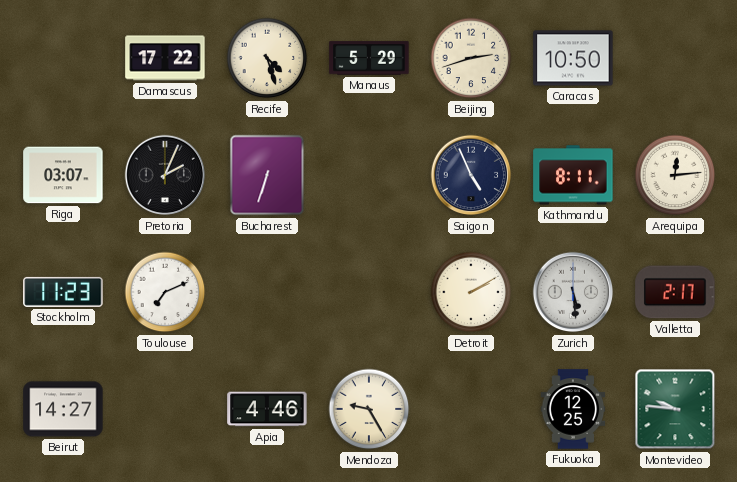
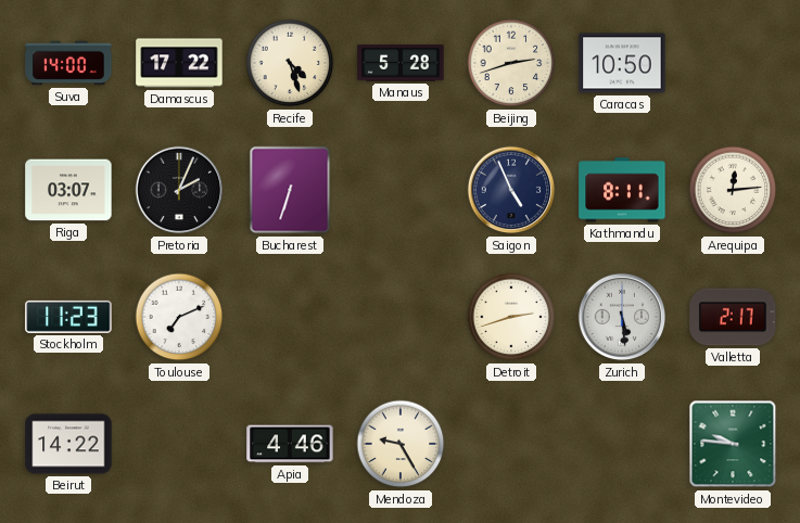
Suva: none -> 14:00 (68, 63)
Manaus: 5:29 -> 5:28 (401, 63)
Detroit: 2:10 -> 2:42 (511, 317)
Beirut: 14:27 -> 14:22 (68, 444)
Fukuoka: 12:25 -> none (573, 409)
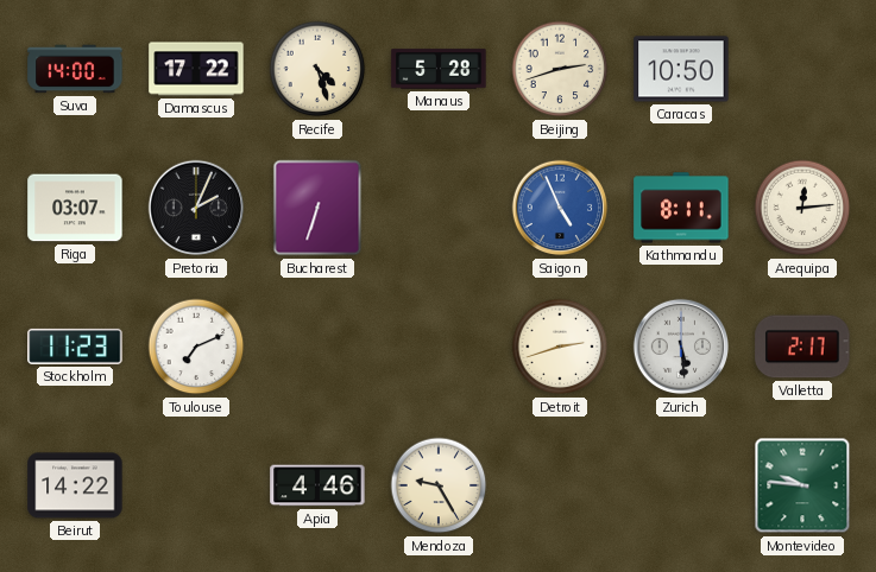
Saigon dial: navy -> blue (560, 208)
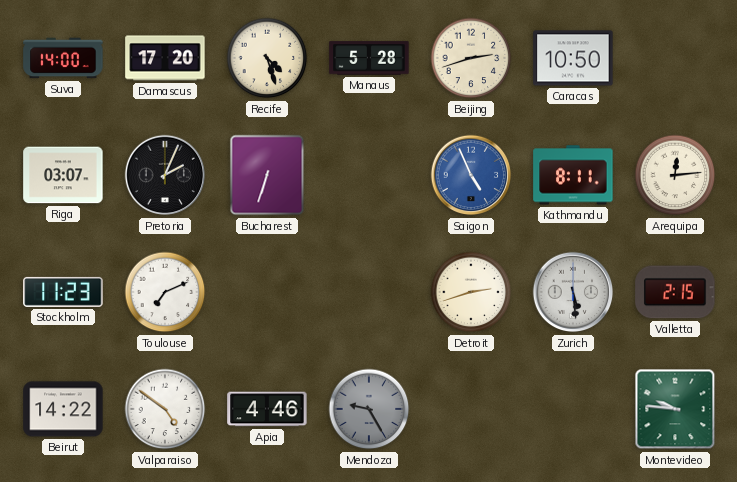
Damascus: 17:22 -> 17:20 (165, 58)
Valletta: 2:17 -> 2:15 (675, 292)
Valparaiso: none -> 4:51 (165, 409)
Mendoza dial: cream -> grey (369, 409)
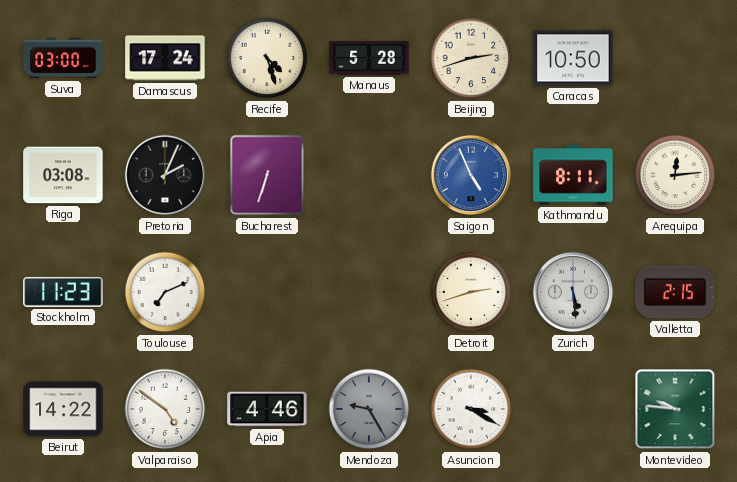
Suva: 14:00 -> 03:00 (63, 58)
Damascus: 17:20 -> 17:24 (165, 58)
Riga: 03:07 -> 03:08 (63, 175)
Asuncion: none -> 3:20 (471, 409)
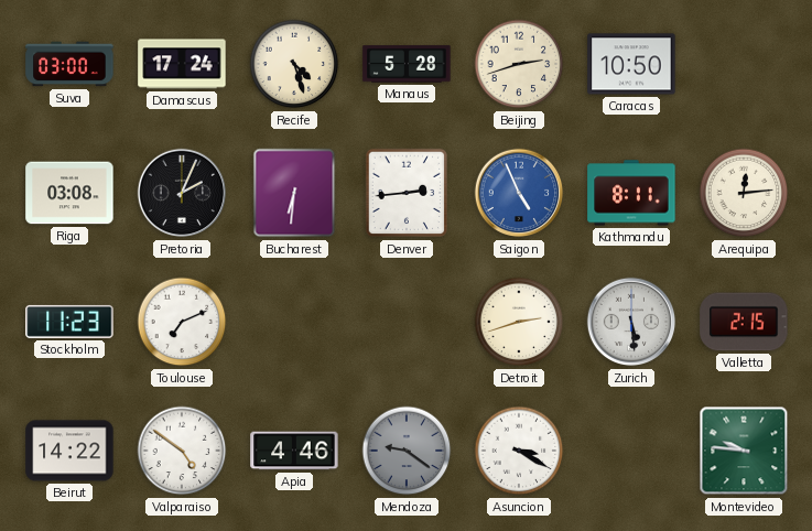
Bucharest: 6:33 -> 6:31 (294, 193)
Denver: none -> 2:44 (407, 193)
Mendoza: 9:25 -> 9:21 (407, 451)
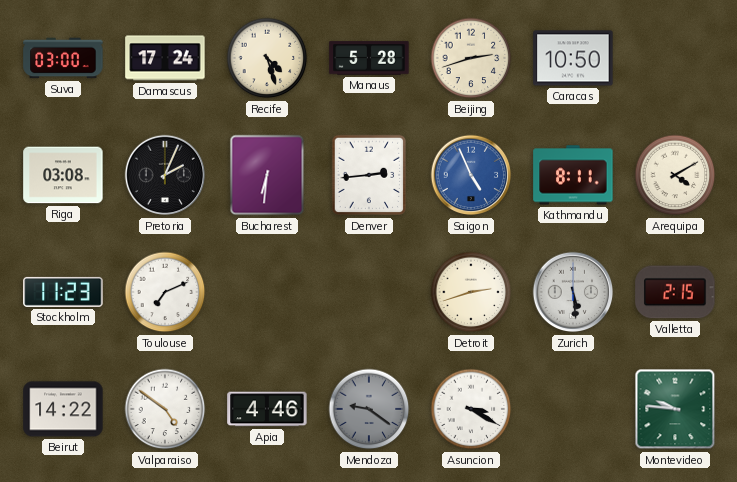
Arequipa: 12:14 -> 4:10 (675, 175)
